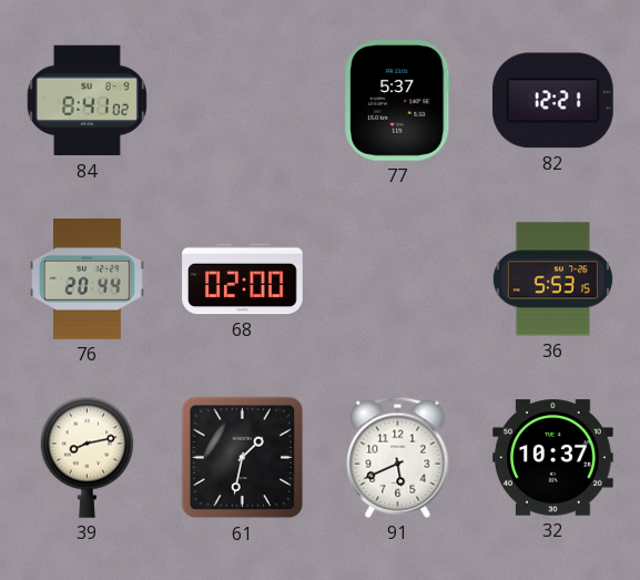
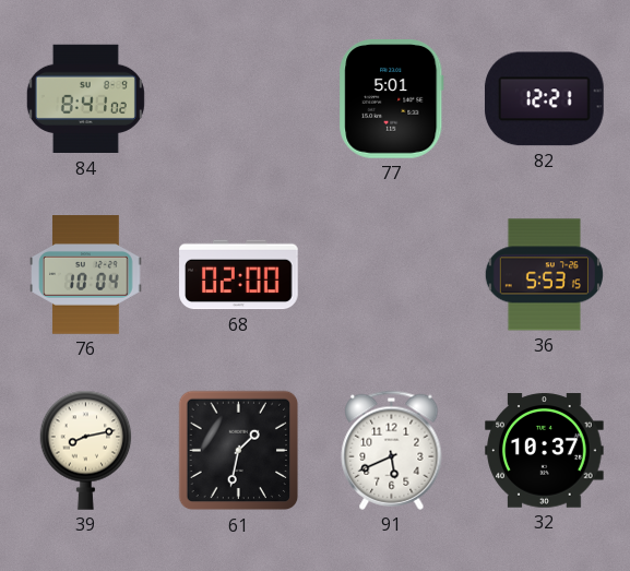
77: 5:37 -> 5:01 (392, 99)
76: 20:44 -> 10:04 (86, 275)
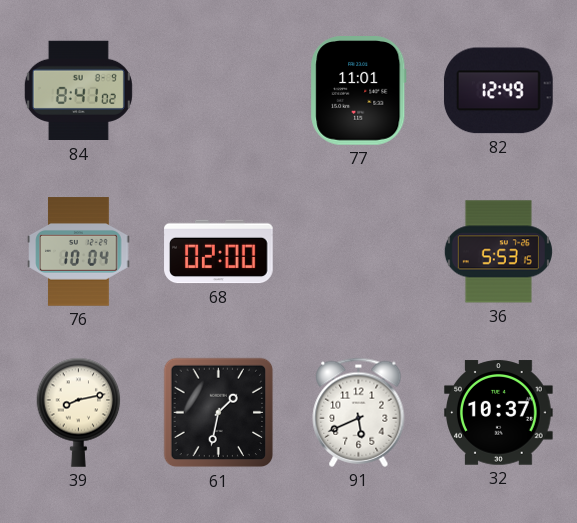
77: 5:01 -> 11:01 (359, 91)
82: 12:21 -> 12:49 (498, 91)
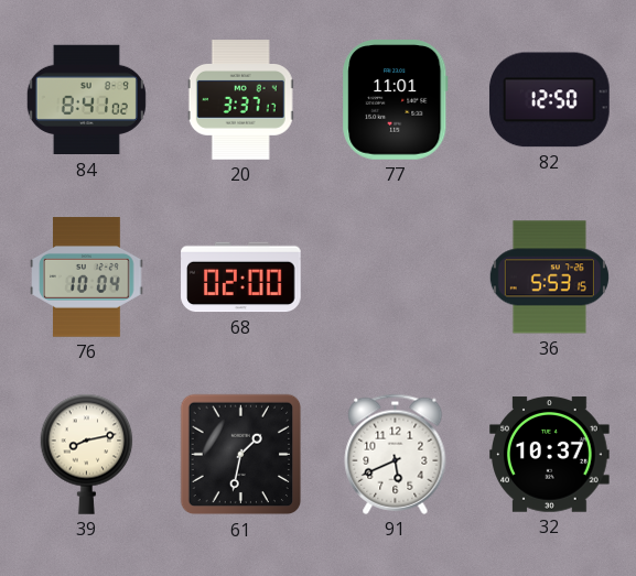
20: none -> 3:37 (240, 100)
82: 12:49 -> 12:50 (549, 100)
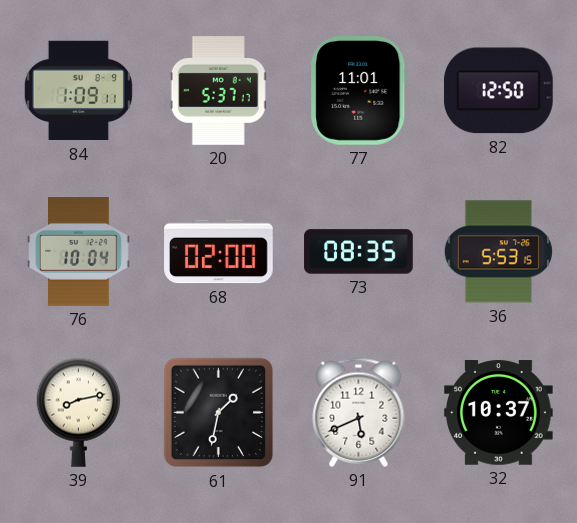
84: 8:41 -> 1:09 (78, 91)
20: 3:37 -> 5:37 (218, 91)
73: none -> 08:35 (359, 252)
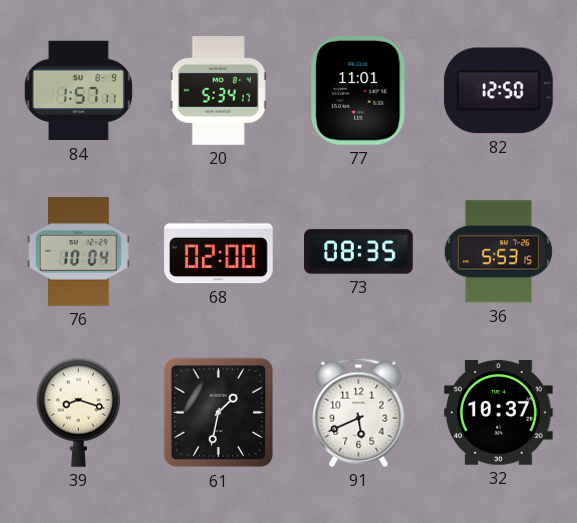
84: 1:09 -> 1:57 (78, 91)
20: 5:37 -> 5:34 (218, 91)
39: 8:13 -> 8:18 (79, 412)
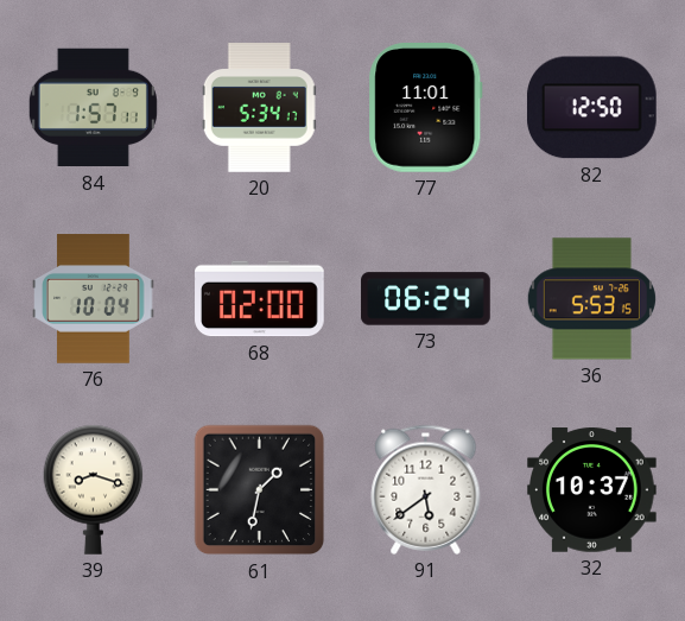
73: 08:35 -> 06:24 (426, 299)
91: 5:41 -> 5:39 (426, 489)
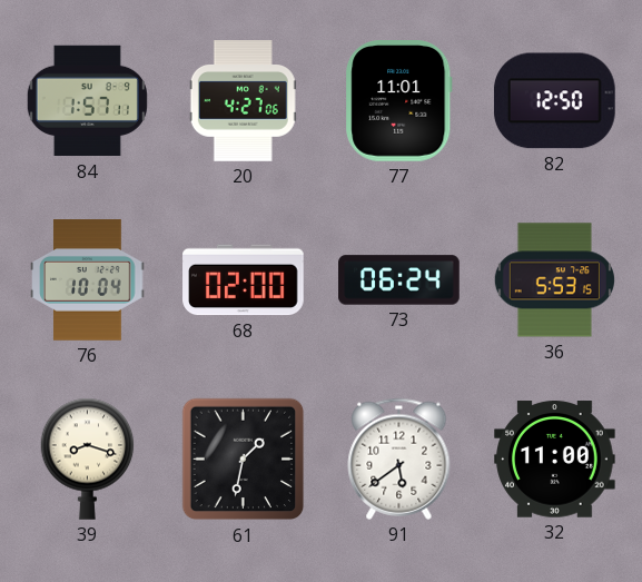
20: 5:34 -> 4:27 (243, 101)
32: 10:37 -> 11:00 (555, 460)
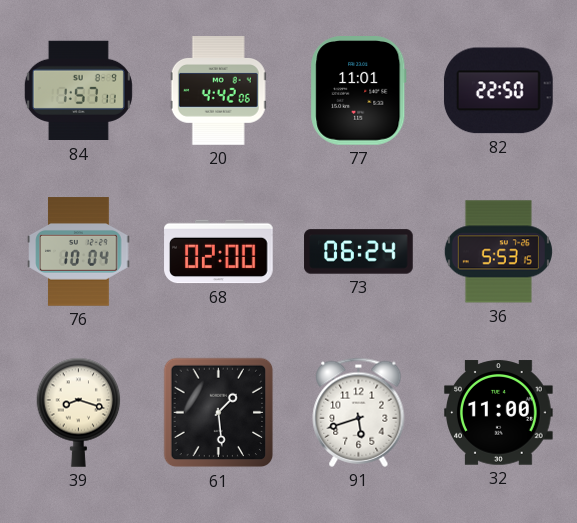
20: 4:27 -> 4:42 (218, 91)
82: 12:50 -> 22:50 (498, 91)
61: 1:32 -> 1:29 (219, 413)
91: 5:39 -> 5:42 (359, 412)
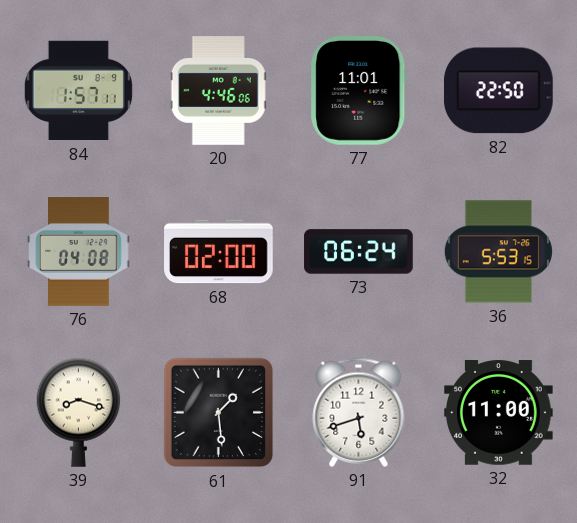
20: 4:42 -> 4:46 (218, 91)
76: 10:04 -> 04:08 (79, 252)
